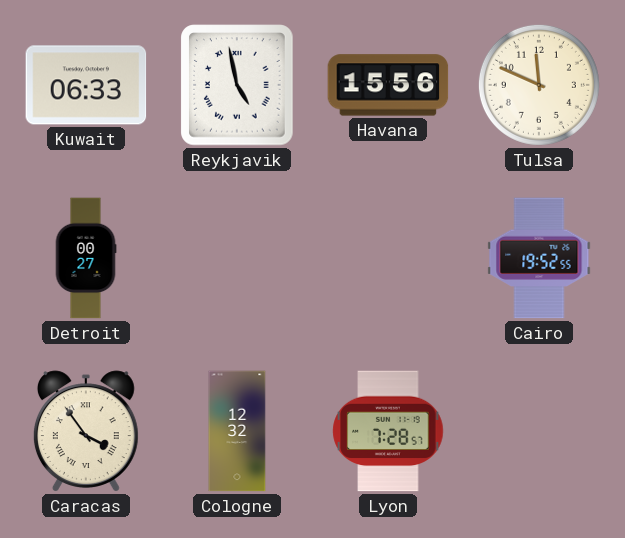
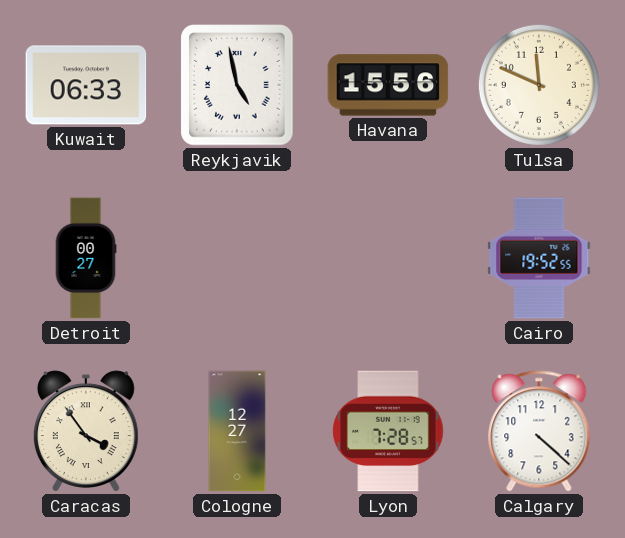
Cologne: 12:32 -> 12:27 (237, 431)
Calgary: none -> 4:22 (539, 431)
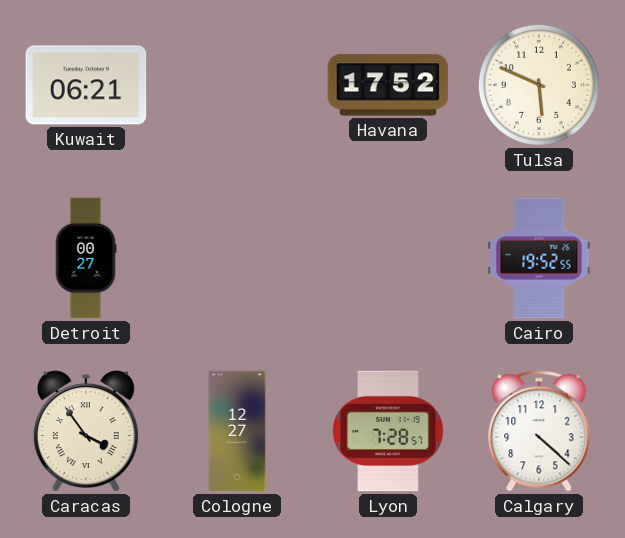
Kuwait: 06:33 -> 06:21 (86, 85)
Reykjavik: 4:58 -> none (237, 85)
Havana: 15:56 -> 17:52 (388, 85)
Tulsa: 11:49 -> 5:49 (539, 85)
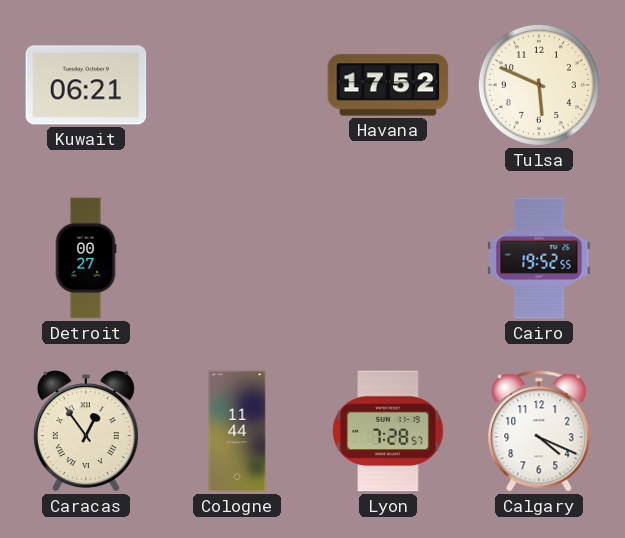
Caracas: 3:54 -> 12:54 (86, 431)
Cologne: 12:27 -> 11:44 (237, 431)
Calgary: 4:22 -> 4:19 (539, 431)
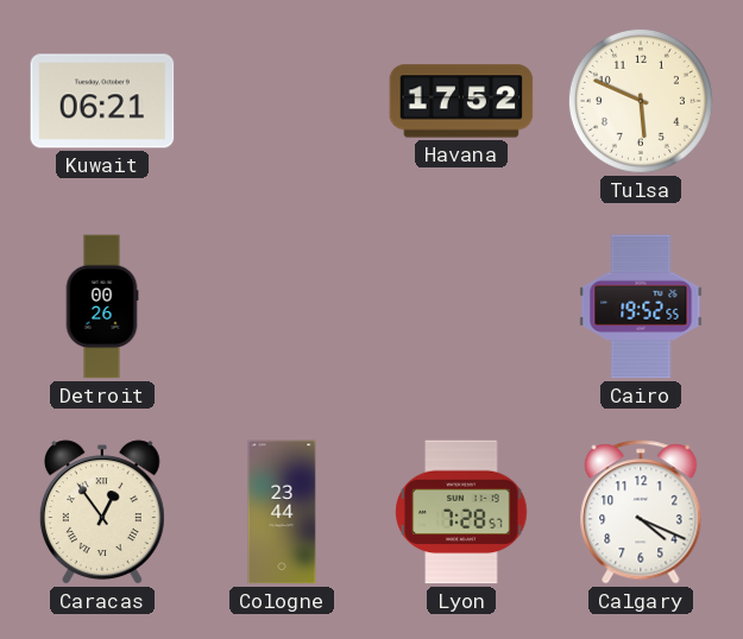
Detroit: 00:27 -> 00:26 (102, 306)
Cologne: 11:44 -> 23:44 (282, 512)
